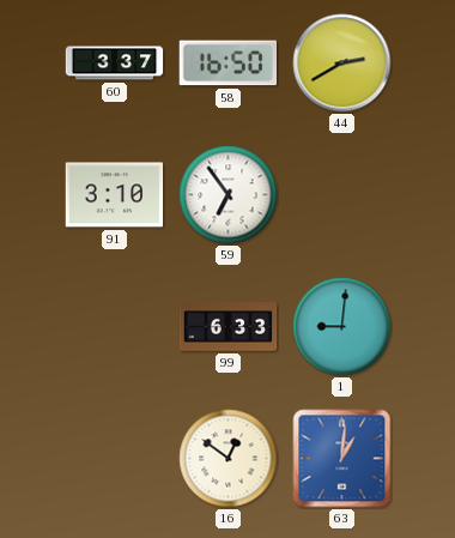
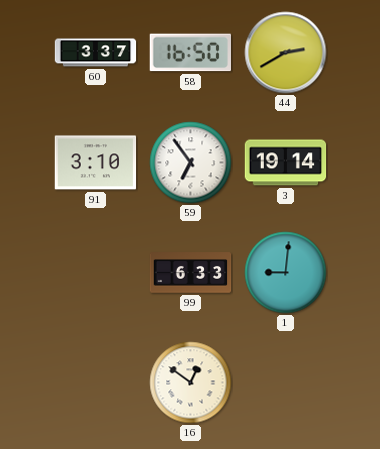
3: none -> 19:14 (286, 163)
63: 1:01 -> none (342, 459)
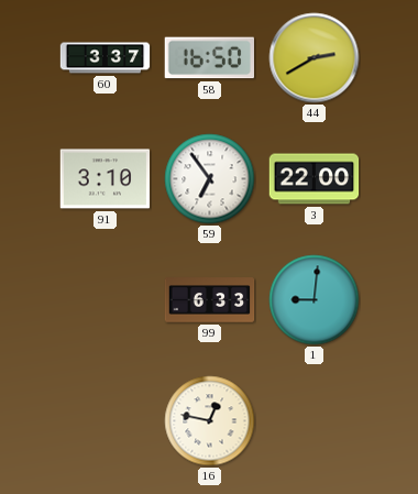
3: 19:14 -> 22:00 (315, 179)
16: 12:51 -> 12:47 (210, 421)
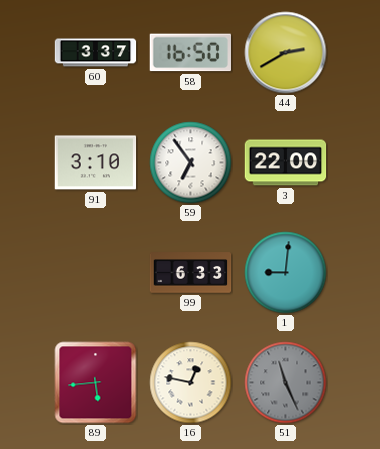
89: none -> 5:44 (96, 383)
51: none -> 11:26 (286, 383)
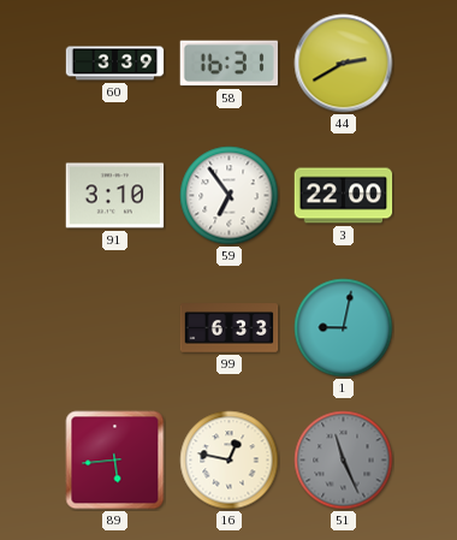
60: 3:37 -> 3:39 (115, 64)
58: 16:50 -> 16:31 (228, 64)
1: 9:01 -> 9:02 (344, 328)
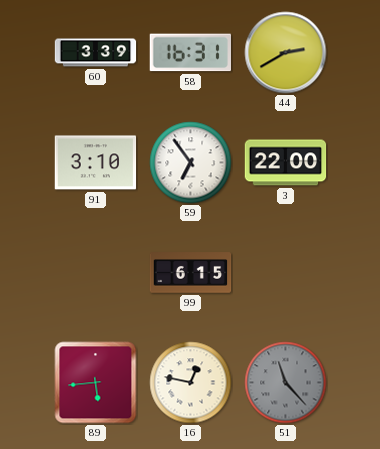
99: 6:33 -> 6:15 (191, 273)
1: 9:02 -> none (344, 328)
51: 11:26 -> 11:23 (286, 383)
